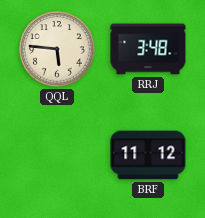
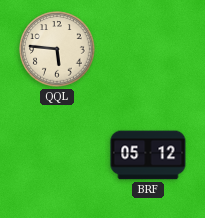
RRJ: 3:48 -> none (148, 49)
BRF: 11:12 -> 05:12 (148, 155)
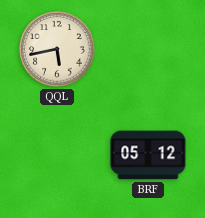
QQL: 5:46 -> 5:43 (57, 49)
